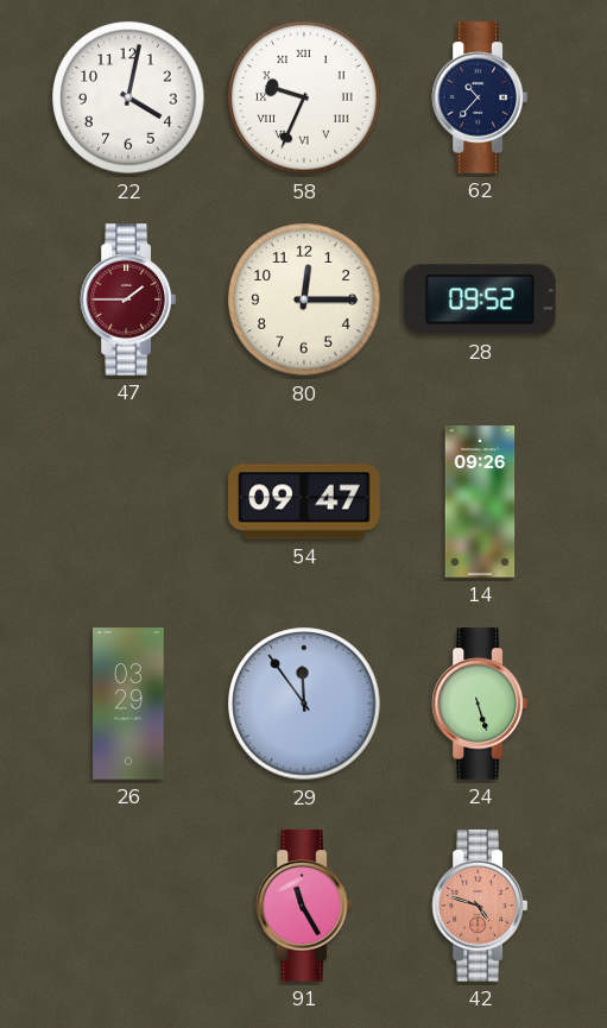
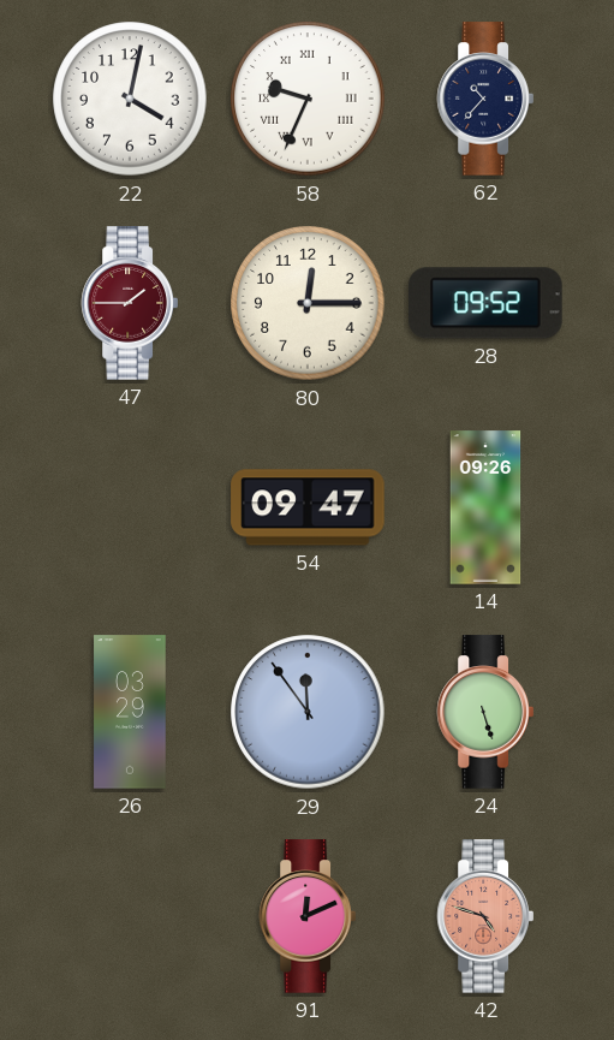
91: 11:25 -> 12:11 (306, 916)
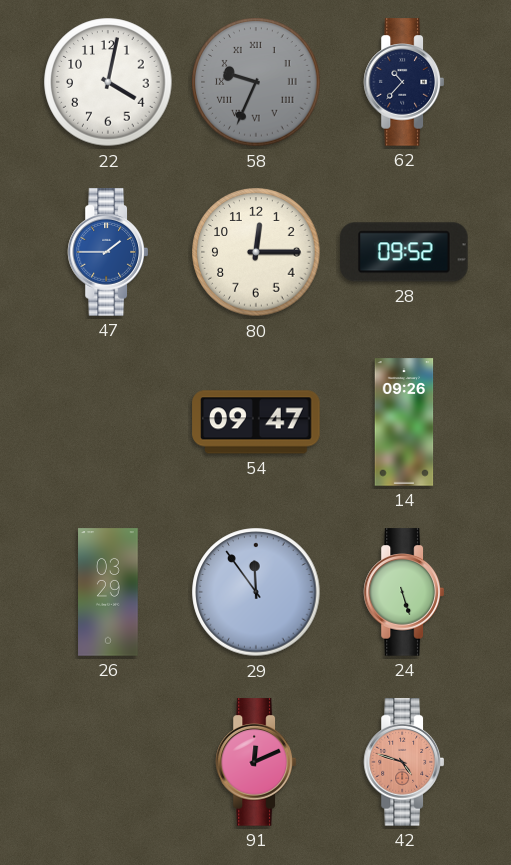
58 dial: white -> grey (256, 82)
47 dial: burgundy -> blue (107, 252)
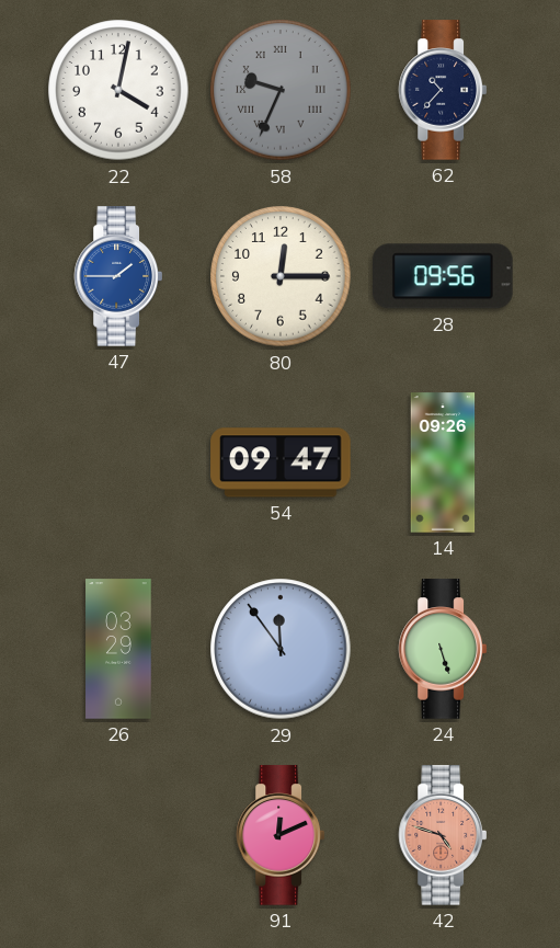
28: 09:52 -> 09:56 (443, 276)
